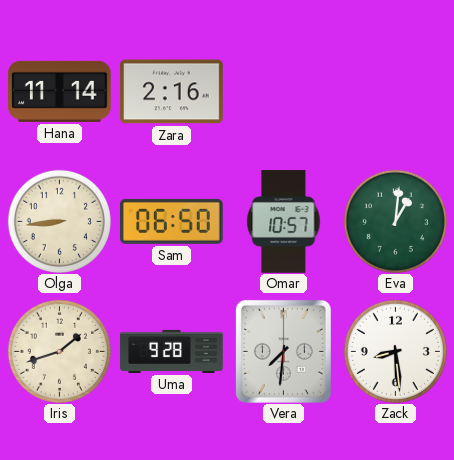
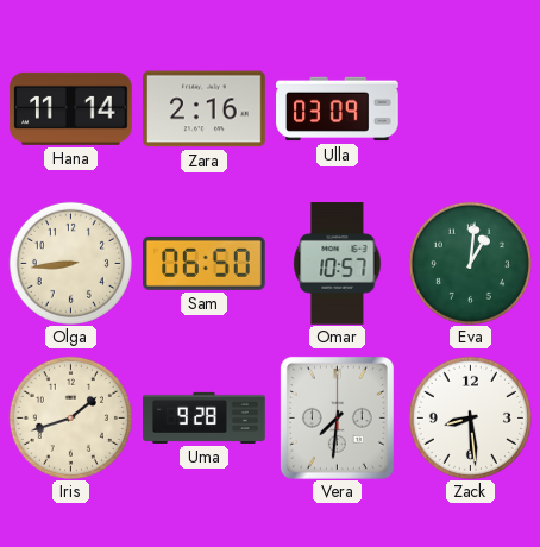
Ulla: none -> 03:09 (338, 109)
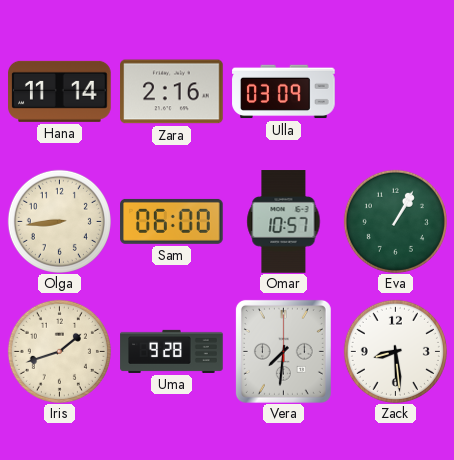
Sam: 06:50 -> 06:00 (172, 221)
Eva: 1:01 -> 1:05 (395, 221)
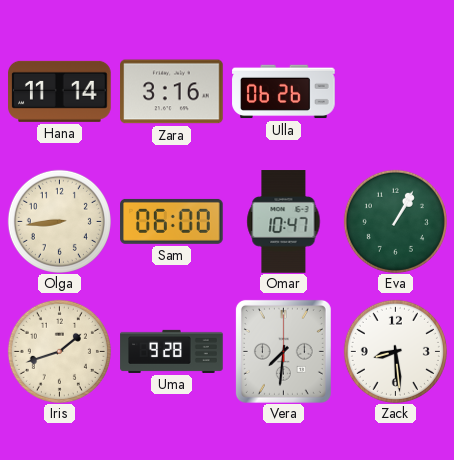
Zara: 2:16 -> 3:16 (172, 92)
Ulla: 03:09 -> 06:26 (284, 92)
Omar: 10:57 -> 10:47 (284, 222)
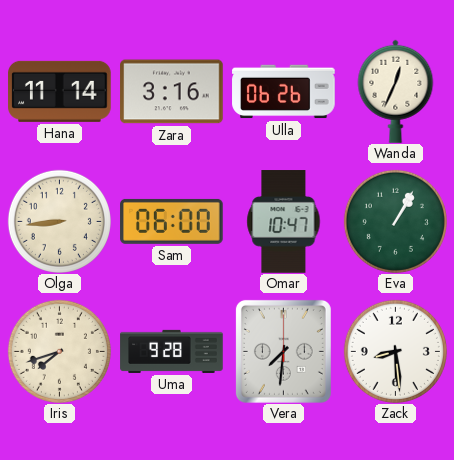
Wanda: none -> 12:34 (396, 91)
Iris: 1:42 -> 7:42 (59, 351)
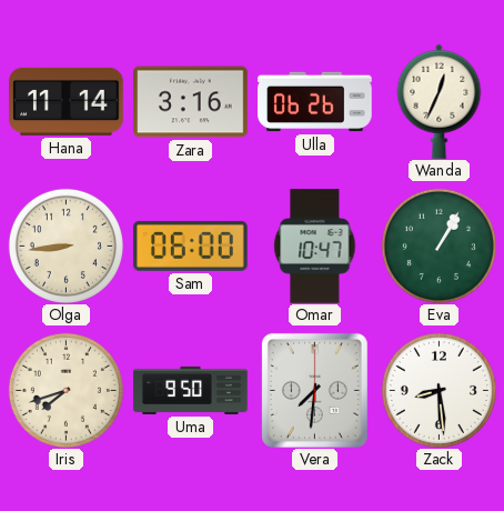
Uma: 9:28 -> 9:50 (191, 390)
